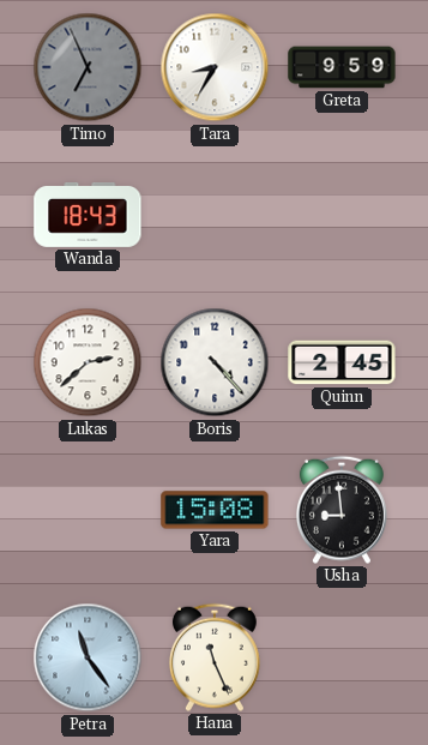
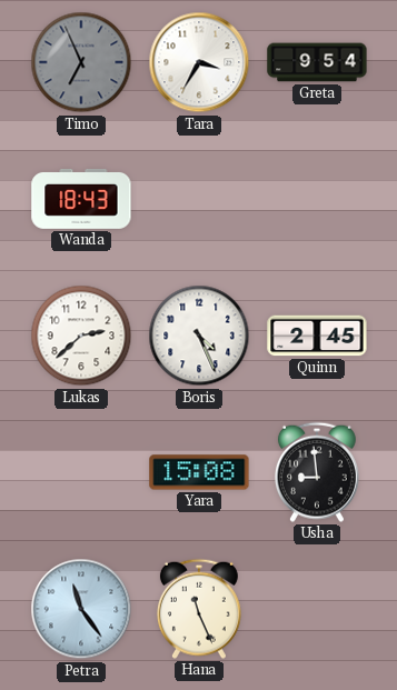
Tara: 8:35 -> 3:35 (199, 62)
Greta: 9:59 -> 9:54 (317, 62)
Boris: 4:23 -> 4:26 (199, 336)
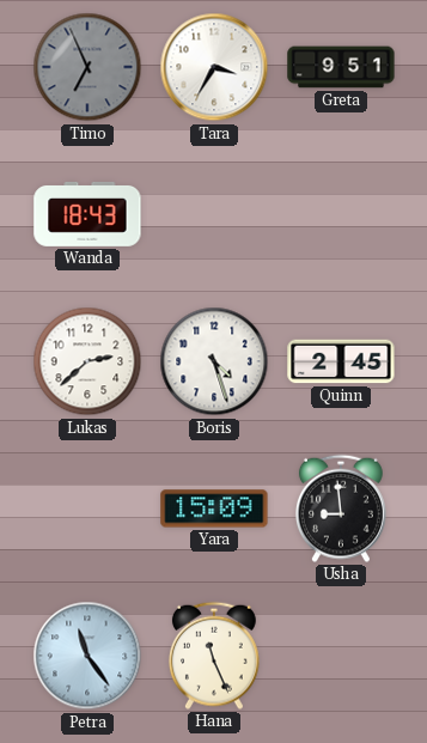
Greta: 9:54 -> 9:51 (341, 67)
Boris: 4:26 -> 4:27 (214, 361)
Yara: 15:08 -> 15:09 (214, 508)
